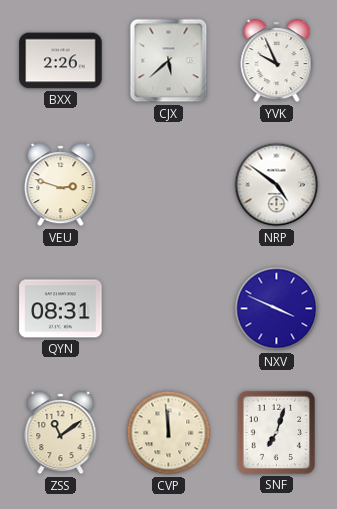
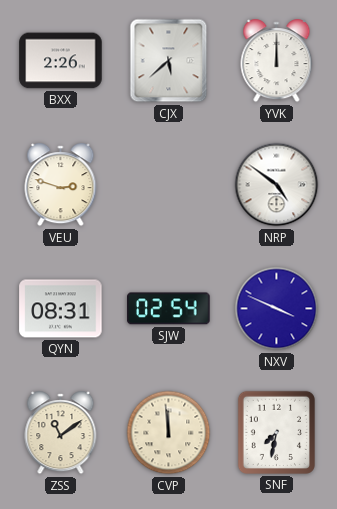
YVK: 9:56 -> 12:00 (277, 61)
SJW: none -> 02:54 (169, 309)
SNF: 7:03 -> 7:32 (276, 432)
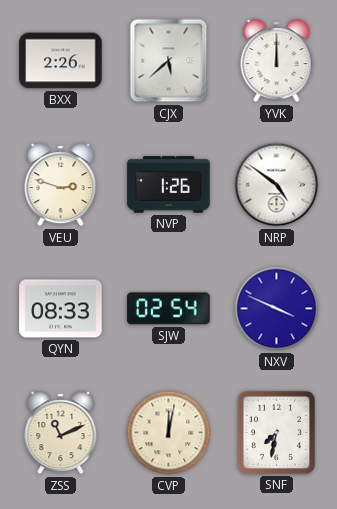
NVP: none -> 1:26 (169, 185)
QYN: 08:31 -> 08:33 (61, 309)
ZSS: 11:09 -> 11:11 (61, 433)
CVP: 11:59 -> 12:02 (169, 433)
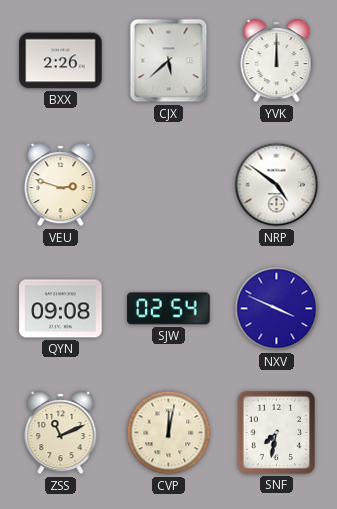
NVP: 1:26 -> none (169, 185)
QYN: 08:33 -> 09:08 (61, 309)
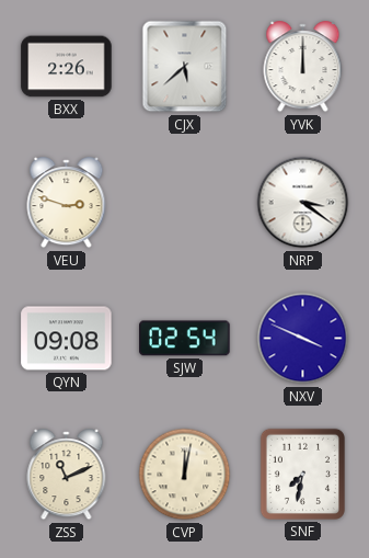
NRP: 4:51 -> 3:21 (303, 203)
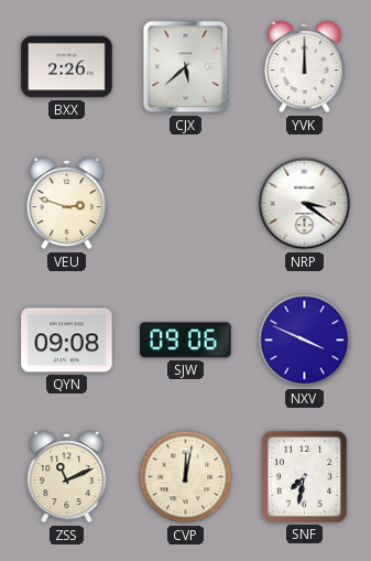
SJW: 02:54 -> 09:06 (186, 341)
